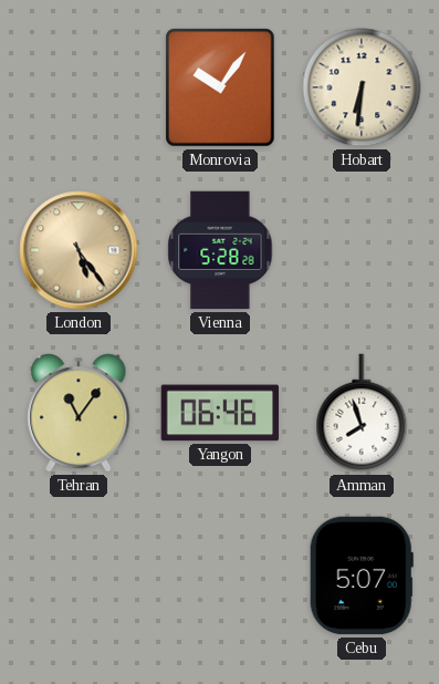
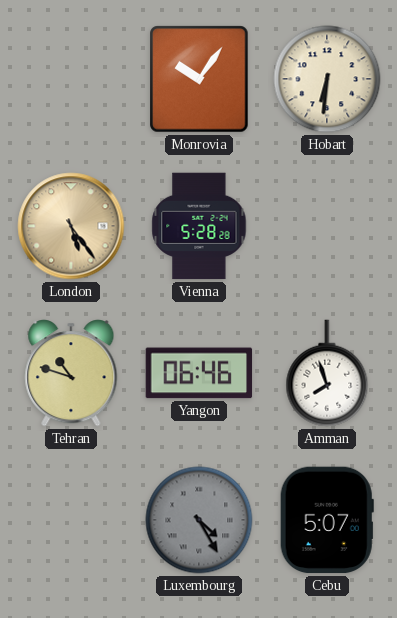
Tehran: 11:06 -> 10:48 (71, 373)
Luxembourg: none -> 4:25 (199, 520)
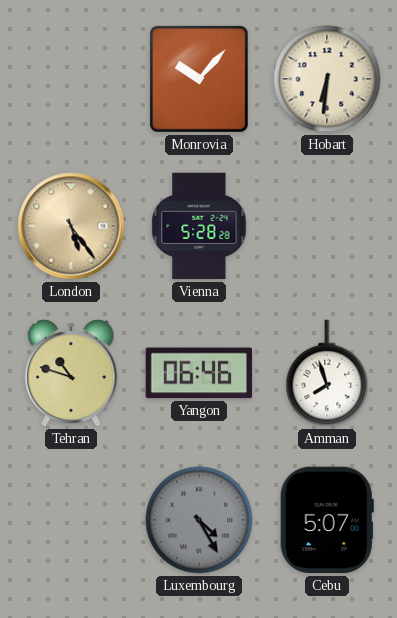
Monrovia: 10:06 -> 10:07 (199, 79)
